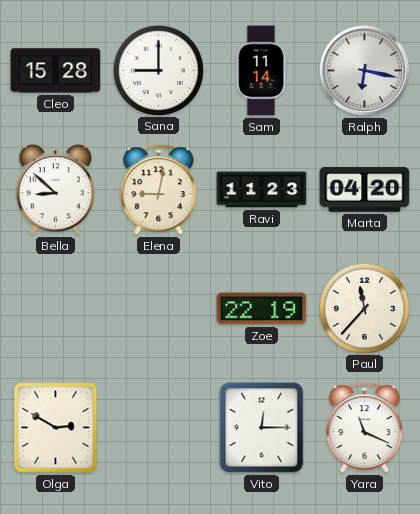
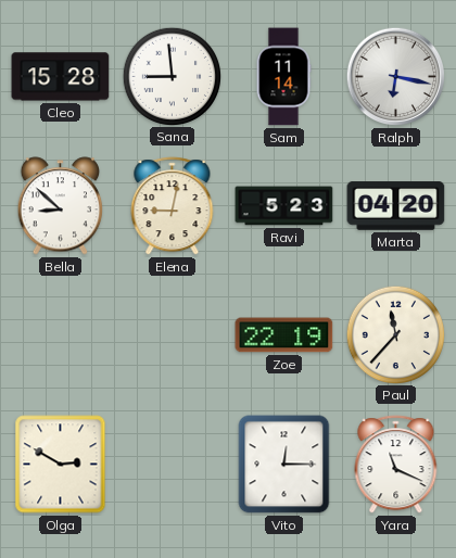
Sana: 9:00 -> 8:59 (172, 76)
Ravi: 11:23 -> 5:23 (284, 206)
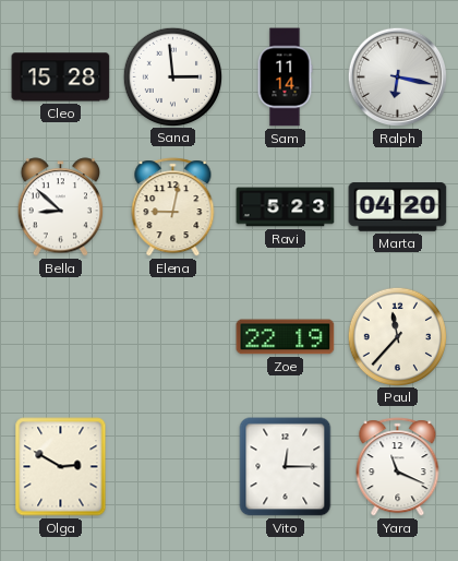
Sana: 8:59 -> 2:59 (172, 76)
